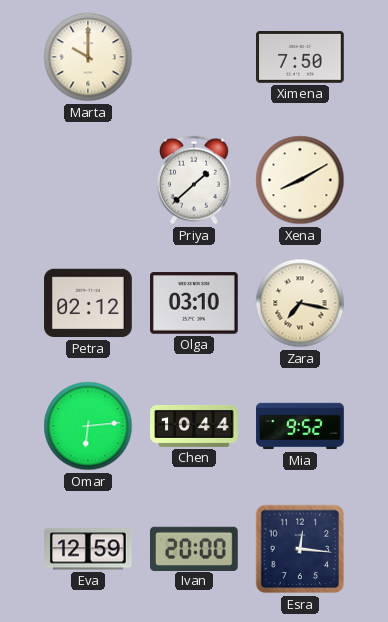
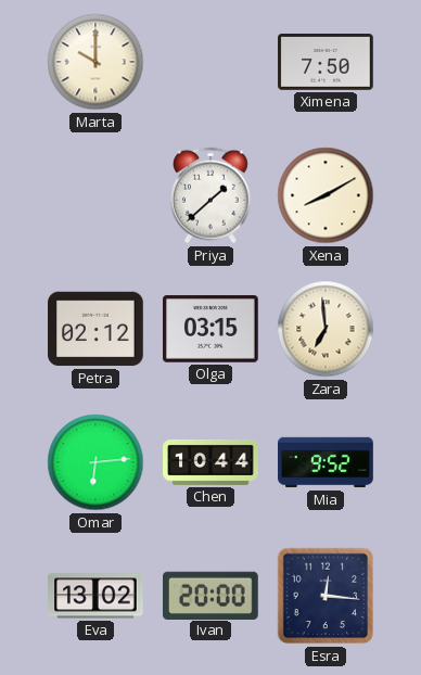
Olga: 03:10 -> 03:15 (212, 329)
Zara: 7:17 -> 6:59 (326, 329)
Eva: 12:59 -> 13:02 (95, 596)
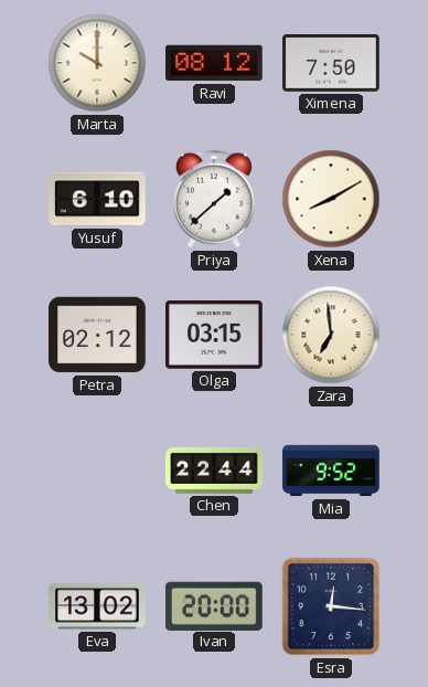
Ravi: none -> 08:12 (215, 63)
Yusuf: none -> 6:10 (98, 199)
Omar: 6:14 -> none (95, 462)
Chen: 10:44 -> 22:44 (214, 472)
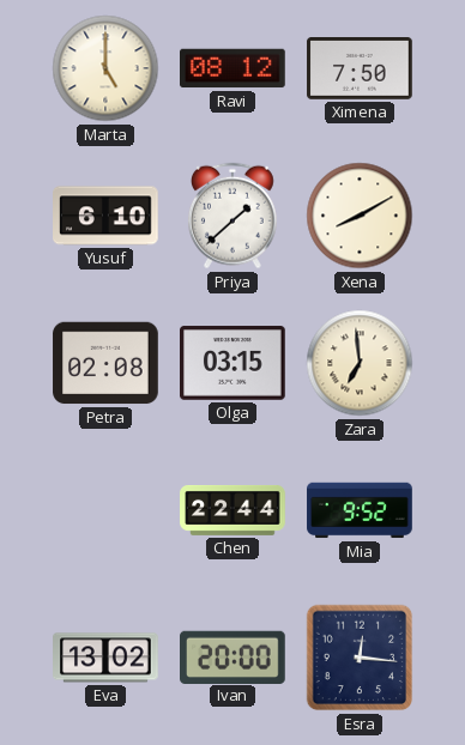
Marta: 10:00 -> 5:00 (105, 68)
Petra: 02:12 -> 02:08 (105, 363)
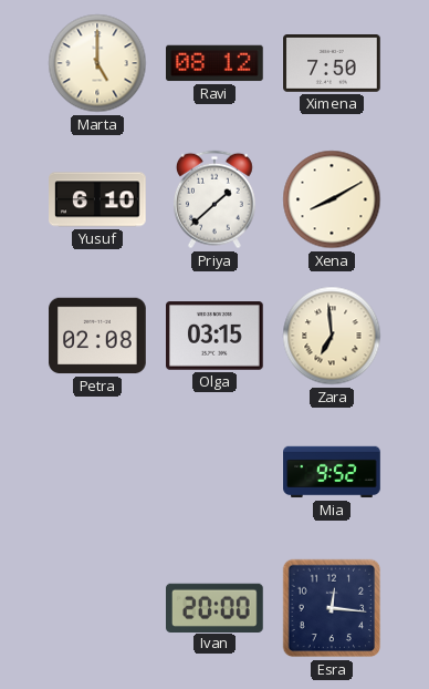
Chen: 22:44 -> none (232, 511)
Eva: 13:02 -> none (105, 658)
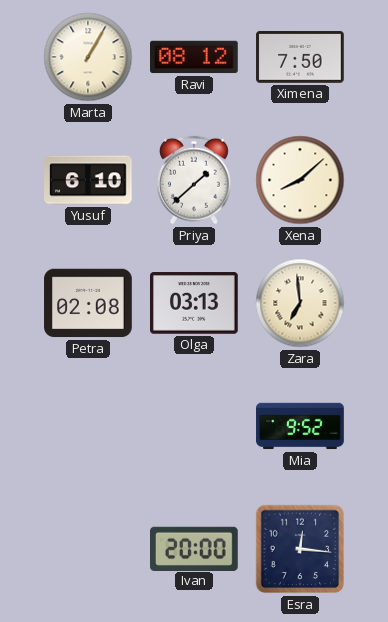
Marta: 5:00 -> 1:05 (88, 57)
Xena: 8:10 -> 8:08 (300, 180)
Olga: 03:15 -> 03:13 (195, 303)
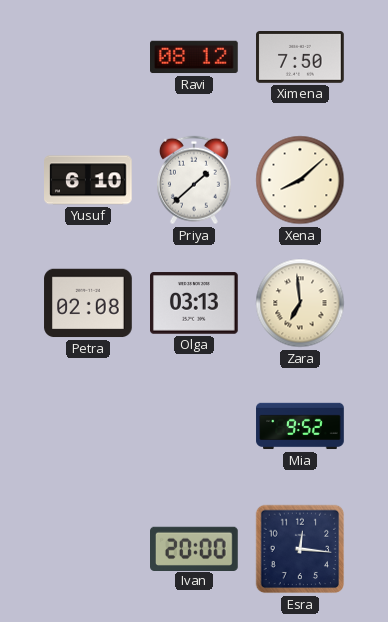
Marta: 1:05 -> none (88, 57)
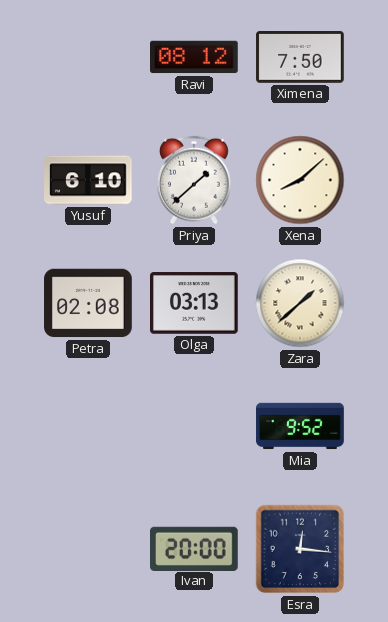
Zara: 6:59 -> 1:38 (300, 303)
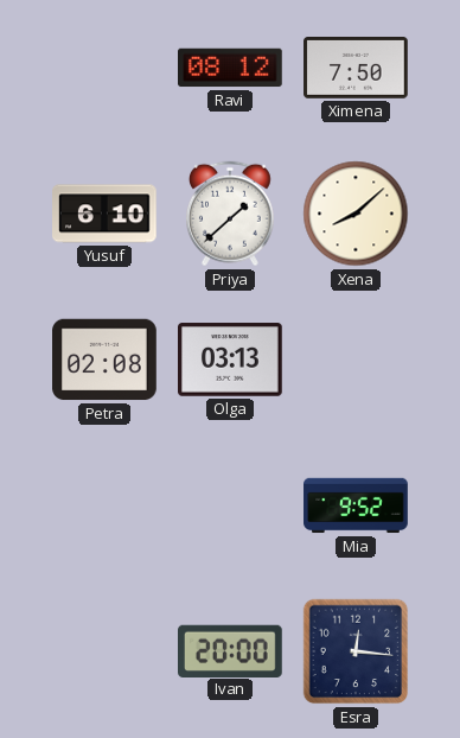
Zara: 1:38 -> none (300, 303)
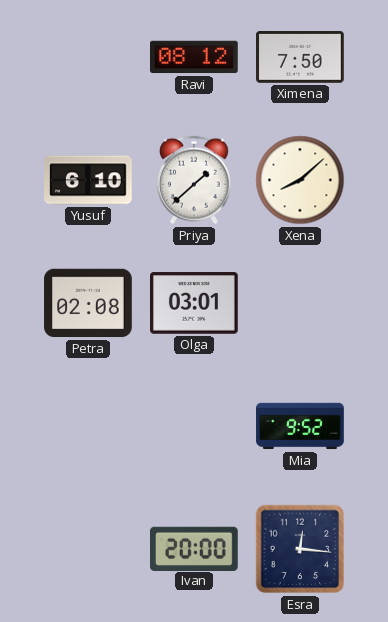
Olga: 03:13 -> 03:01 (195, 303)
